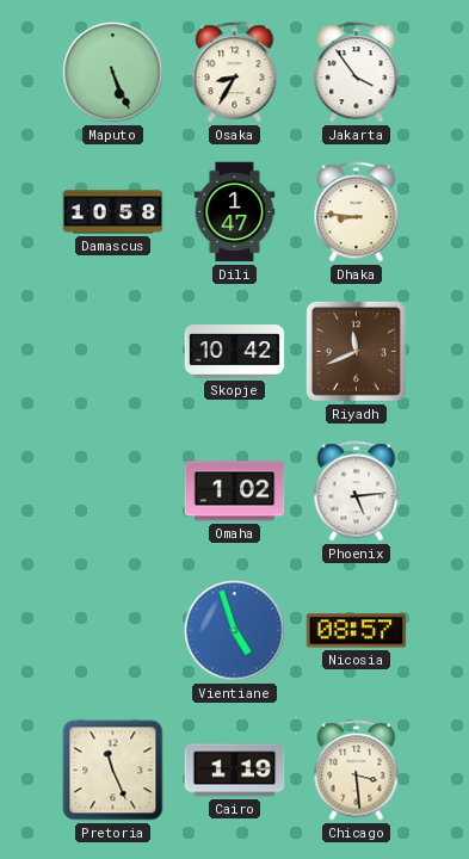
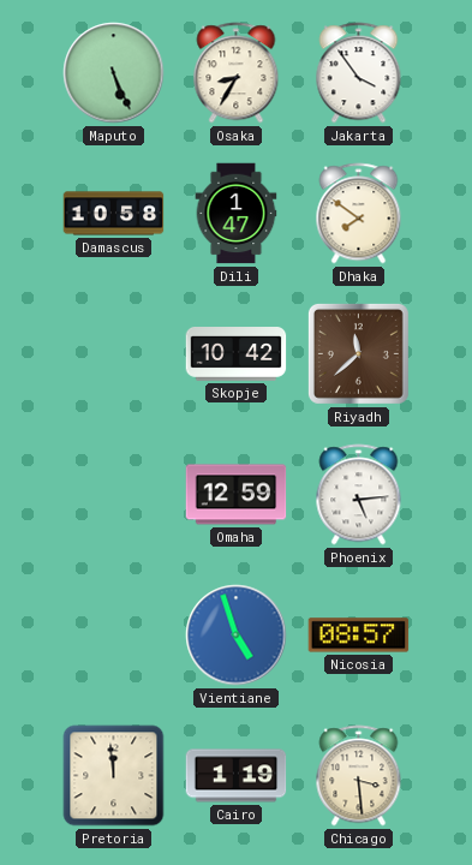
Dhaka: 8:46 -> 7:51 (359, 214)
Riyadh: 11:41 -> 11:38 (358, 353)
Omaha: 1:02 -> 12:59 (237, 495)
Pretoria: 11:26 -> 11:59 (114, 776)
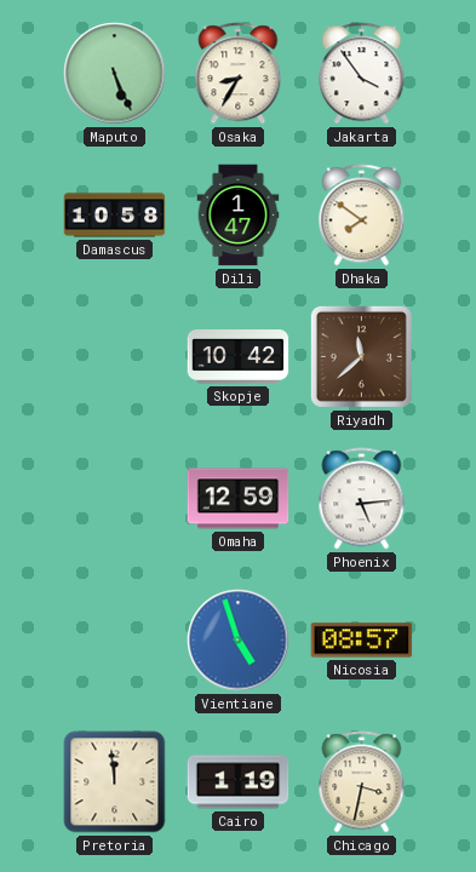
Chicago: 3:29 -> 3:32 (362, 782)
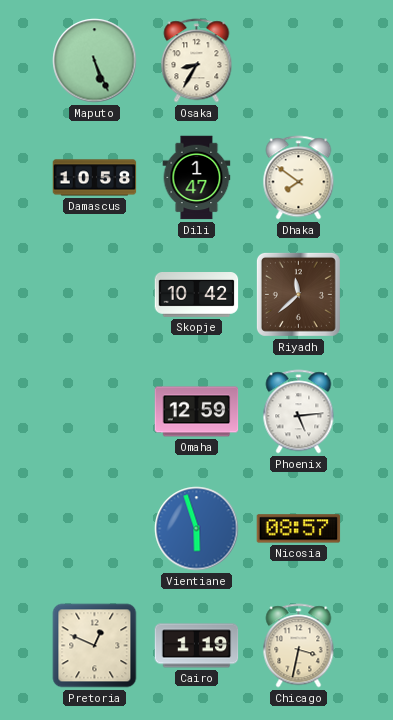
Jakarta: 3:54 -> none (362, 74)
Vientiane: 4:57 -> 5:57 (197, 529)
Pretoria: 11:59 -> 12:49 (95, 646)
